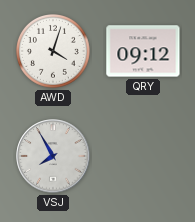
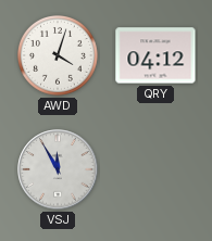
QRY: 09:12 -> 04:12 (155, 55)
VSJ: 7:55 -> 11:55 (58, 169)
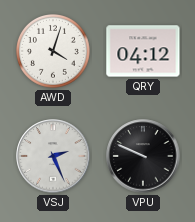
VSJ: 11:55 -> 2:26 (53, 156)
VPU: none -> 9:49 (143, 156)
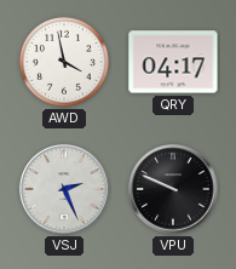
AWD: 4:03 -> 3:58 (65, 63)
QRY: 04:12 -> 04:17 (173, 62)
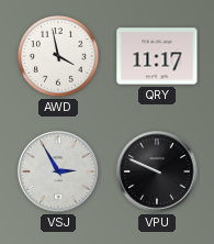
QRY: 04:17 -> 11:17 (157, 56)
VSJ: 2:26 -> 2:55 (58, 171)
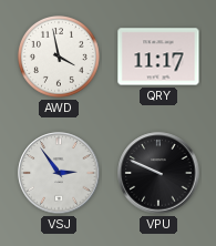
VSJ: 2:55 -> 2:54 (59, 173)
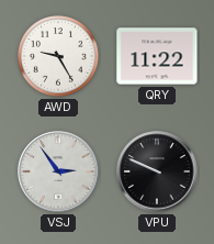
AWD: 3:58 -> 9:25 (59, 57)
QRY: 11:17 -> 11:22 (157, 56)
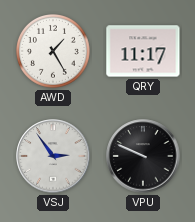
AWD: 9:25 -> 1:25 (54, 52)
QRY: 11:22 -> 11:17 (143, 51)
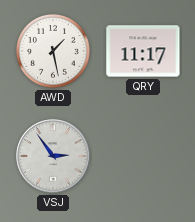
AWD: 1:25 -> 1:28 (54, 52)
VPU: 9:49 -> none (143, 156)
